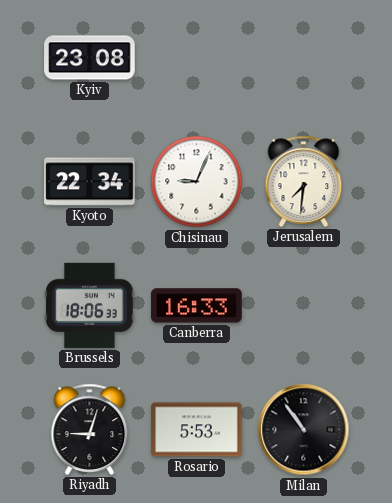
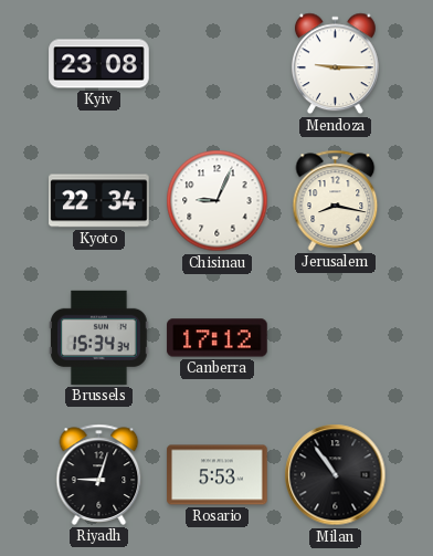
Mendoza: none -> 9:15 (335, 64)
Jerusalem: 7:31 -> 8:17 (336, 200)
Brussels: 18:06 -> 15:34 (99, 337)
Canberra: 16:33 -> 17:12 (218, 338)
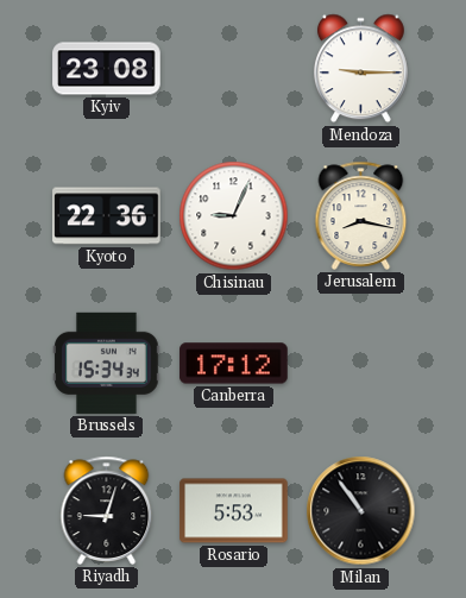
Kyoto: 22:34 -> 22:36 (107, 216)
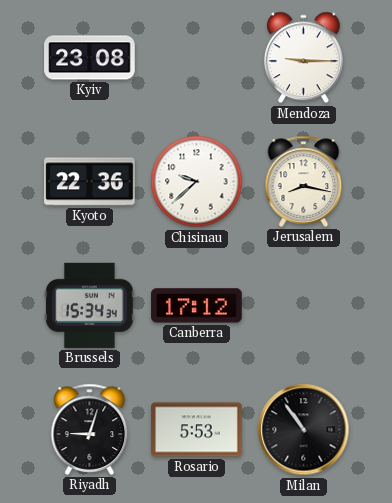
Chisinau: 9:04 -> 9:38 (197, 182)
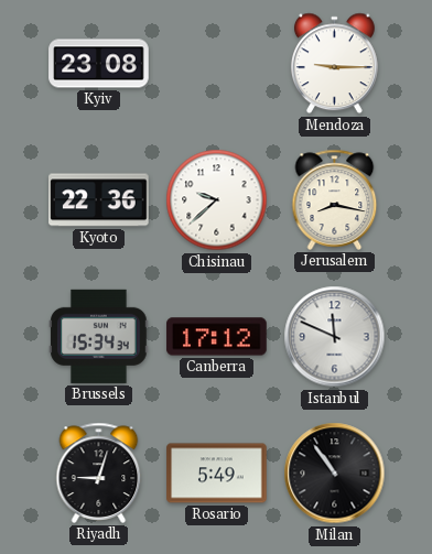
Istanbul: none -> 11:49 (335, 337)
Rosario: 5:53 -> 5:49 (217, 474)
